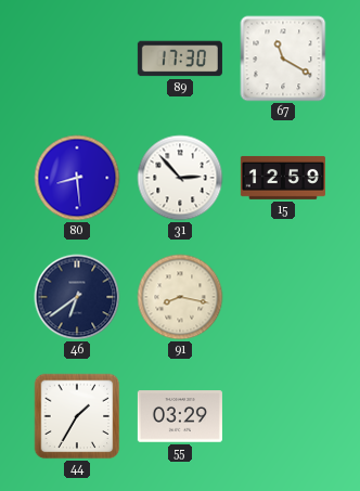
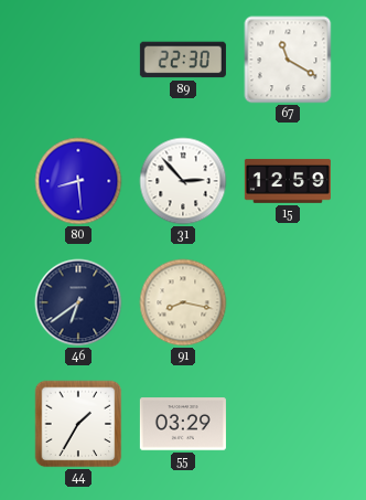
89: 17:30 -> 22:30 (183, 60)
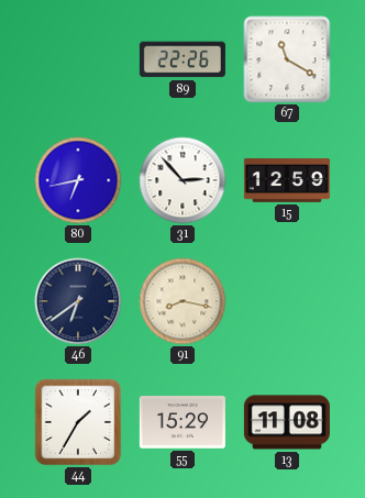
89: 22:30 -> 22:26 (182, 59)
80: 8:29 -> 6:43 (78, 180)
55: 03:29 -> 15:29 (182, 422)
13: none -> 11:08 (287, 422)
